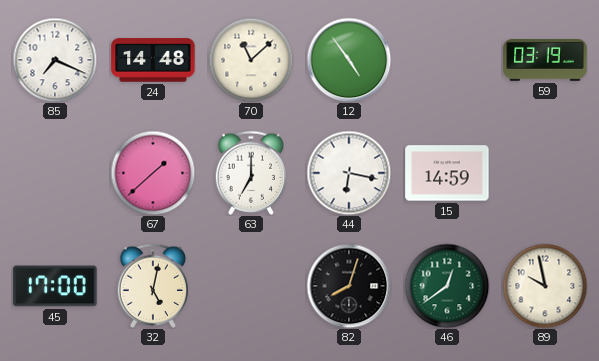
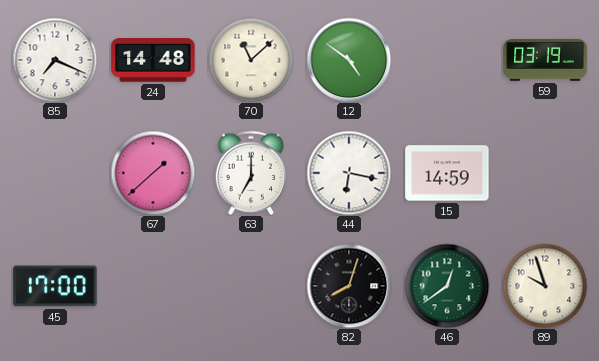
12: 4:54 -> 4:51 (349, 60)
32: 5:02 -> none (153, 286)
89: 9:58 -> 9:57 (545, 286)
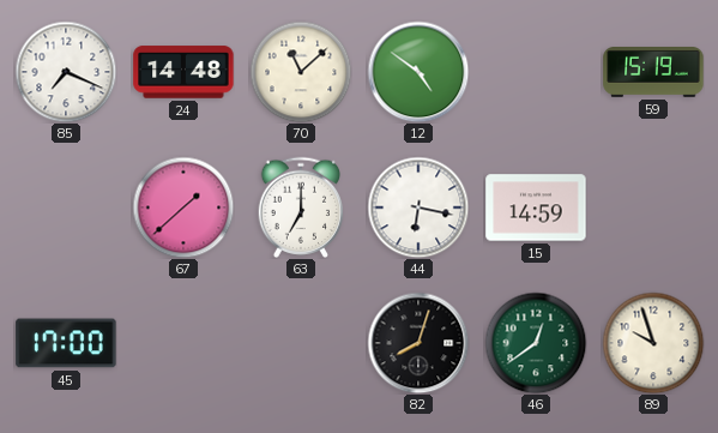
59: 03:19 -> 15:19 (653, 73)
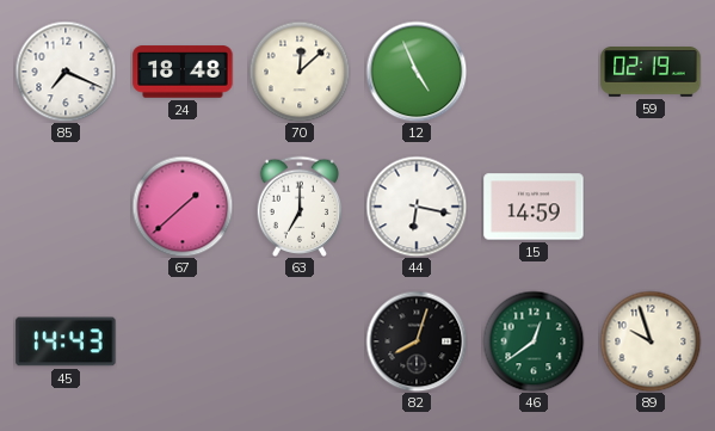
24: 14:48 -> 18:48 (183, 72)
70: 11:08 -> 12:08 (300, 72)
12: 4:51 -> 4:56 (417, 72)
59: 15:19 -> 02:19 (651, 73)
45: 17:00 -> 14:43 (66, 341)
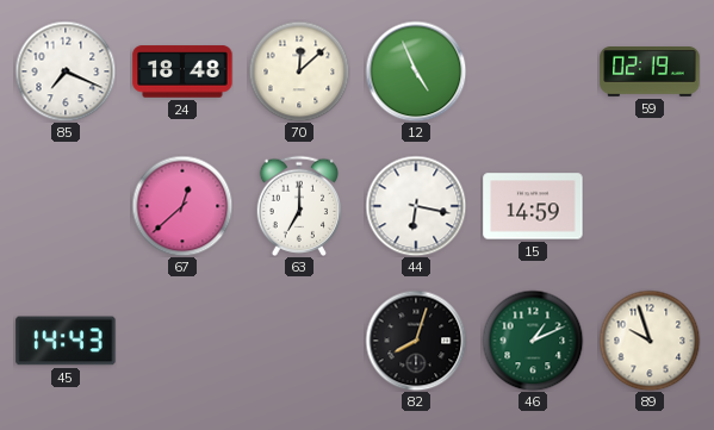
67: 1:38 -> 12:38 (182, 206)
46: 12:39 -> 1:11 (533, 341)
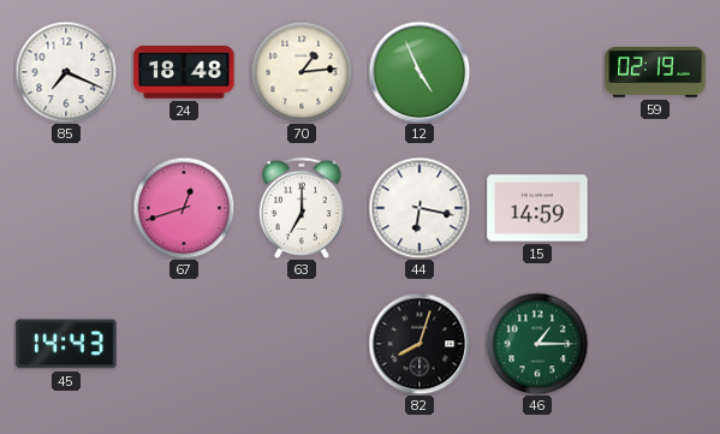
70: 12:08 -> 1:14 (302, 72)
67: 12:38 -> 12:42 (184, 208)
46: 1:11 -> 1:15 (537, 344)
89: 9:57 -> none (650, 341)
